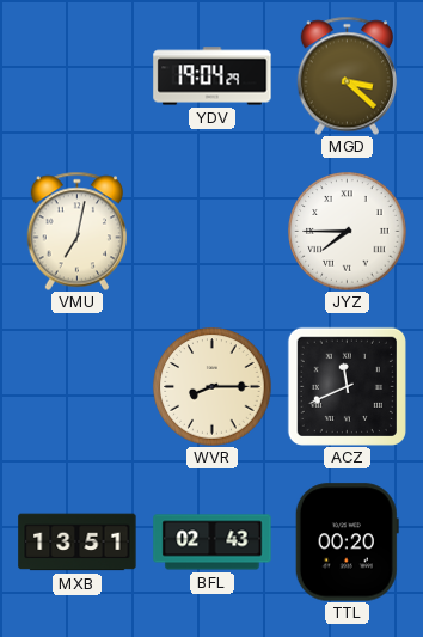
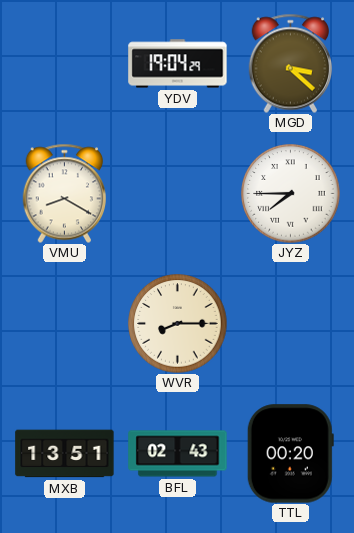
VMU: 7:02 -> 8:20 (65, 193)
ACZ: 11:41 -> none (347, 386)
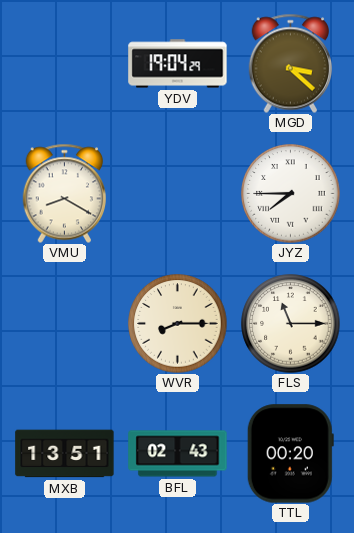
FLS: none -> 11:15 (291, 324)
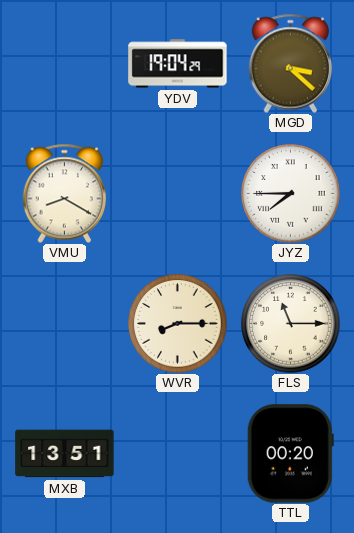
BFL: 02:43 -> none (178, 454)
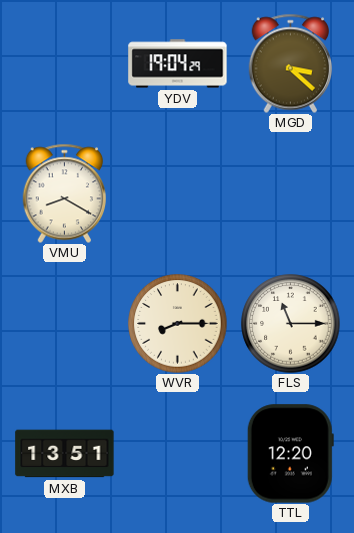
JYZ: 7:45 -> none (291, 194)
TTL: 00:20 -> 12:20 (290, 454)
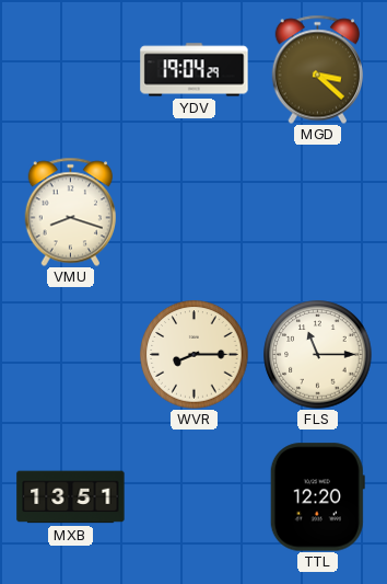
VMU: 8:20 -> 8:18 (71, 211)
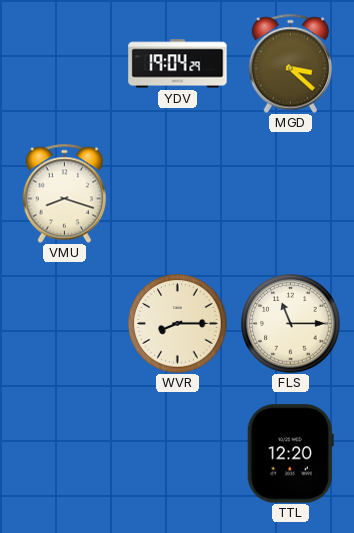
MXB: 13:51 -> none (71, 497)
